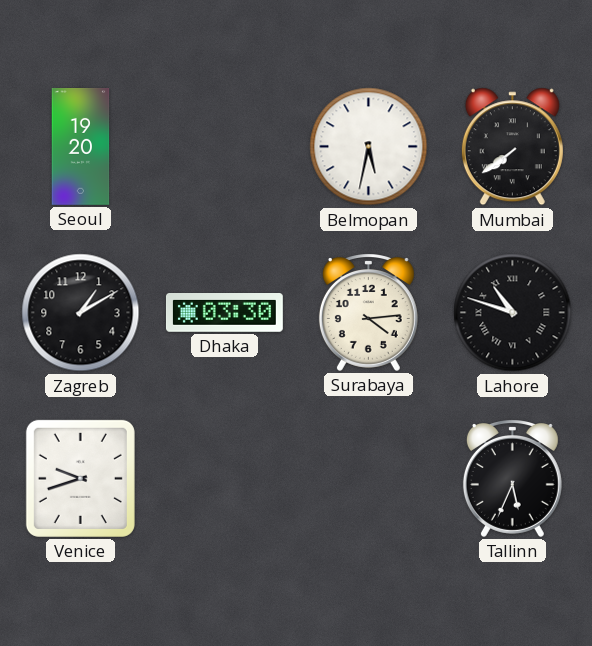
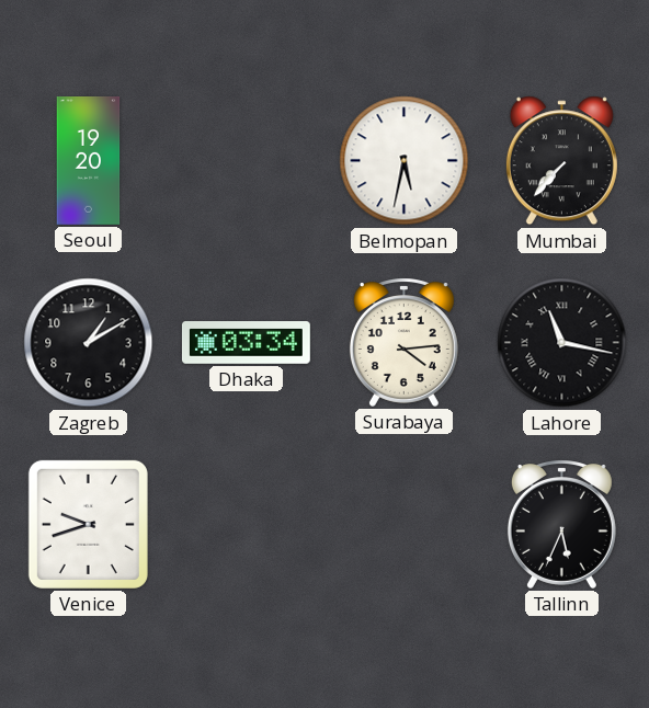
Mumbai: 7:39 -> 7:37 (561, 161)
Dhaka: 03:30 -> 03:34 (246, 343)
Lahore: 10:48 -> 11:17 (562, 343)
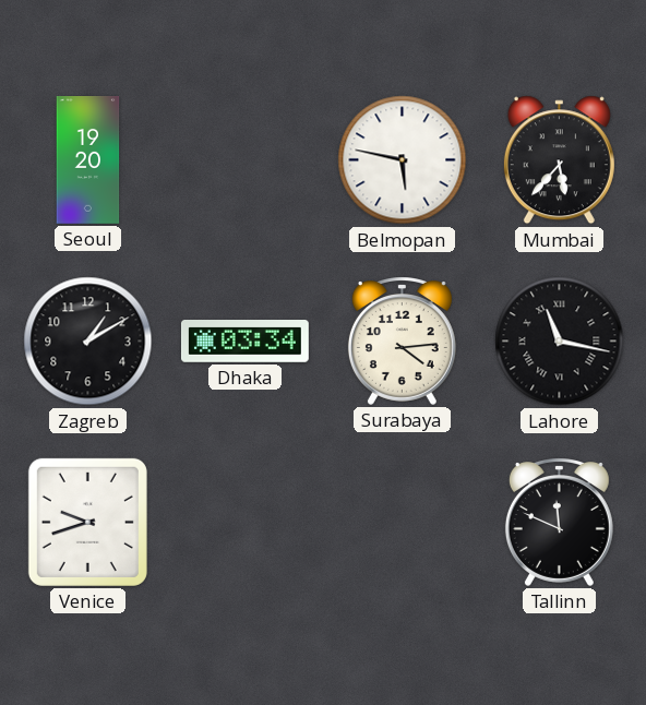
Belmopan: 5:32 -> 5:47 (403, 160)
Mumbai: 7:37 -> 5:37 (559, 160)
Tallinn: 5:34 -> 11:49 (559, 522)
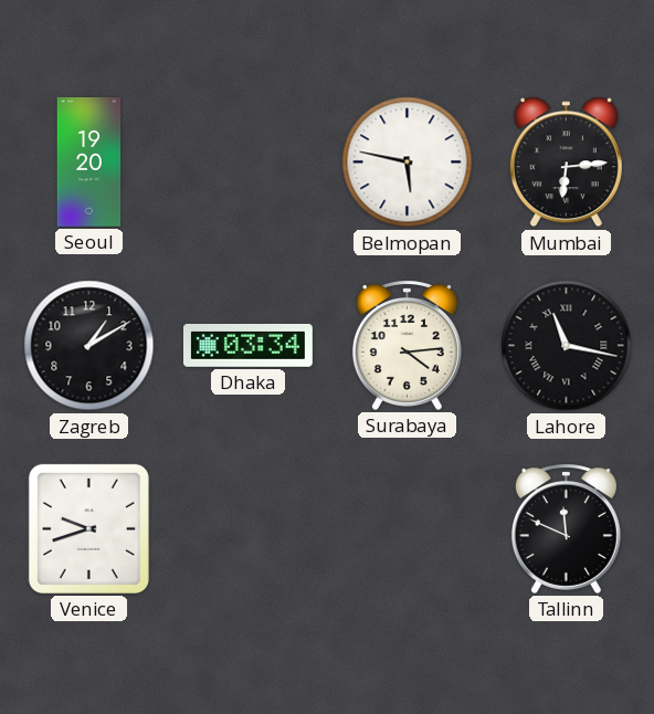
Mumbai: 5:37 -> 6:14 (566, 162)
